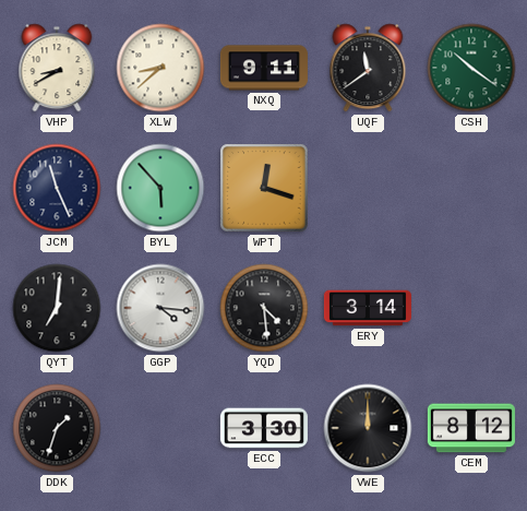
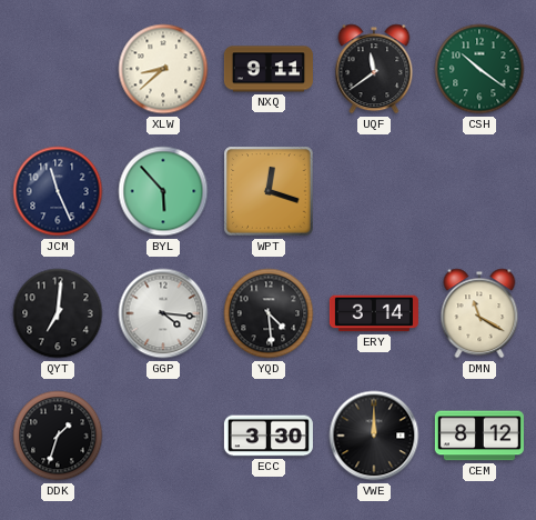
VHP: 8:40 -> none (57, 68)
DMN: none -> 11:20 (479, 313)
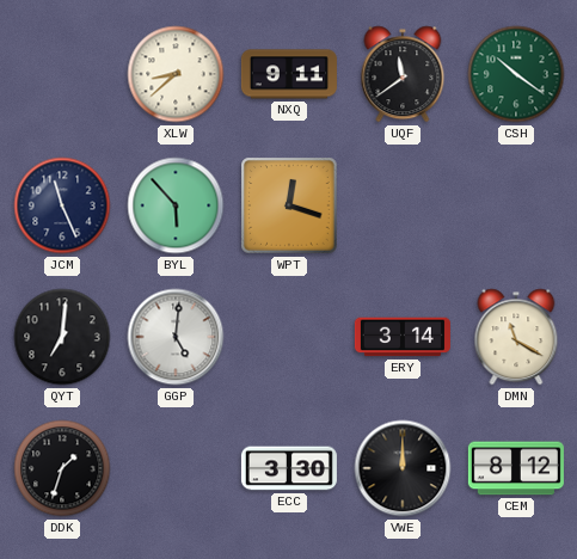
GGP: 4:16 -> 5:01 (176, 337)
YQD: 4:29 -> none (269, 313)
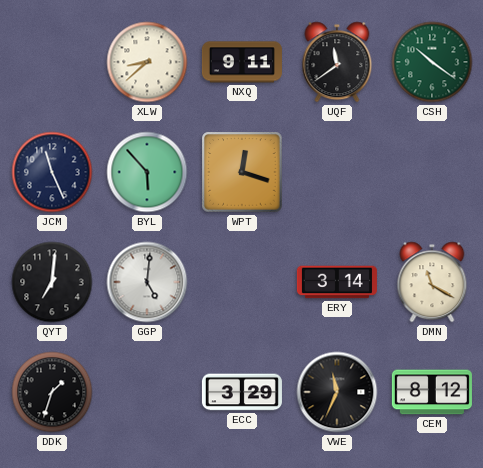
ECC: 3:30 -> 3:29 (242, 392)
VWE: 12:00 -> 11:34 (337, 392)
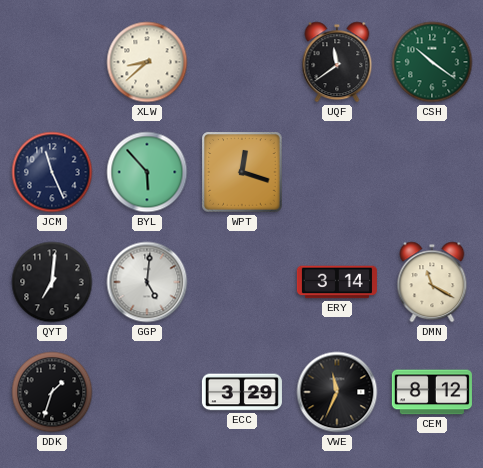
NXQ: 9:11 -> none (242, 62)
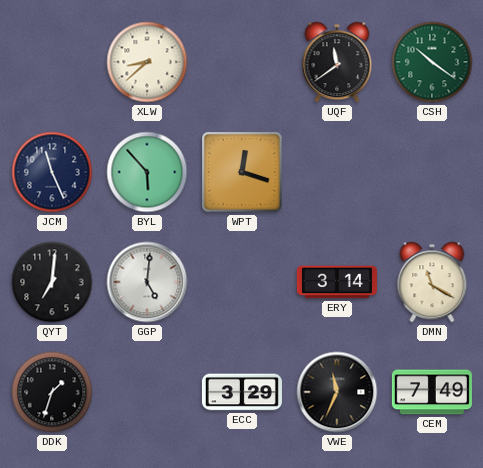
CEM: 8:12 -> 7:49 (432, 392)
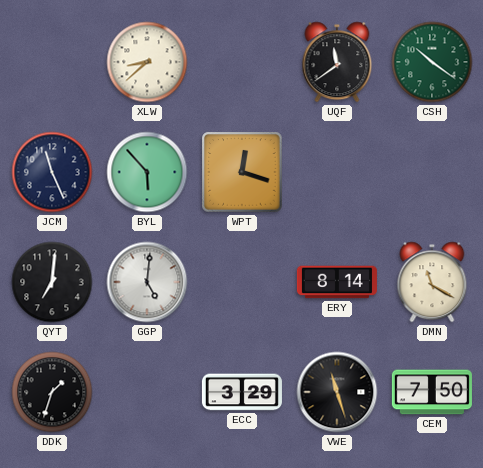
ERY: 3:14 -> 8:14 (337, 282)
VWE: 11:34 -> 11:27 (337, 392)
CEM: 7:49 -> 7:50 (432, 392)
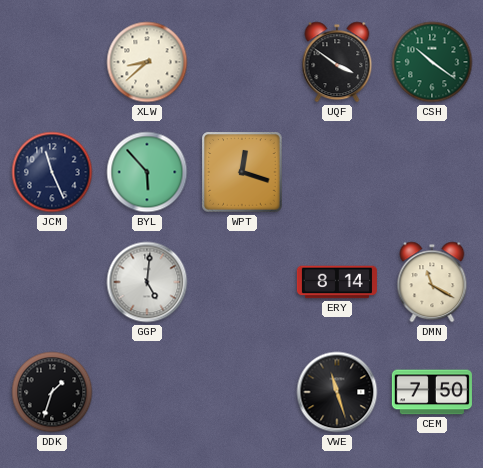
UQF: 11:39 -> 3:51 (337, 62)
QYT: 7:01 -> none (52, 282)
ECC: 3:29 -> none (242, 392)
